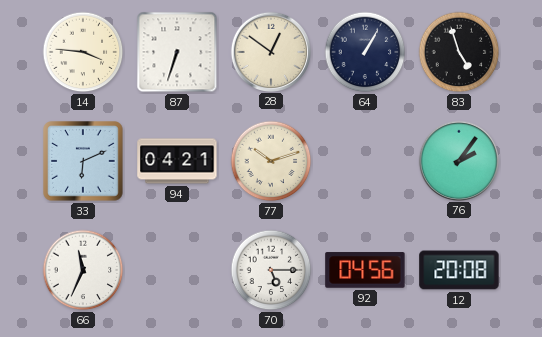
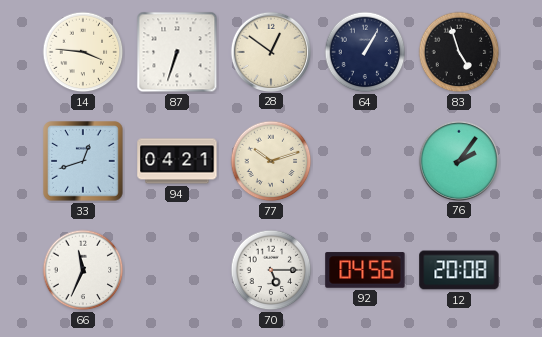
33: 6:11 -> 12:42 (83, 161)
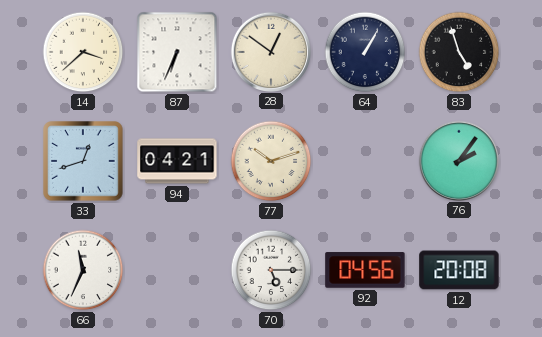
14: 3:46 -> 3:38 (83, 52)
87: 6:33 -> 6:34 (177, 52)
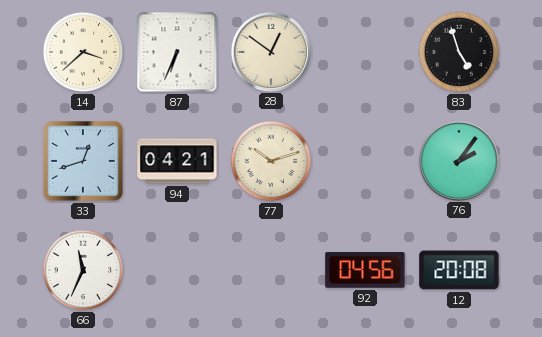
64: 1:05 -> none (365, 52)
70: 5:15 -> none (271, 270)
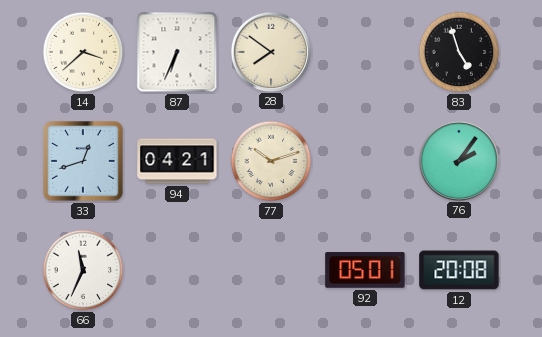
28: 12:51 -> 7:51 (270, 51)
92: 04:56 -> 05:01 (365, 270)
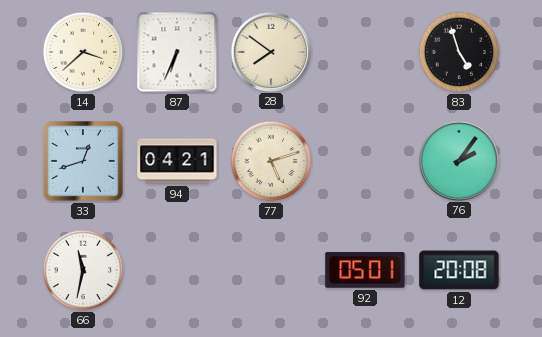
77: 10:12 -> 5:12 (271, 161)
66: 11:34 -> 11:32 (83, 270)
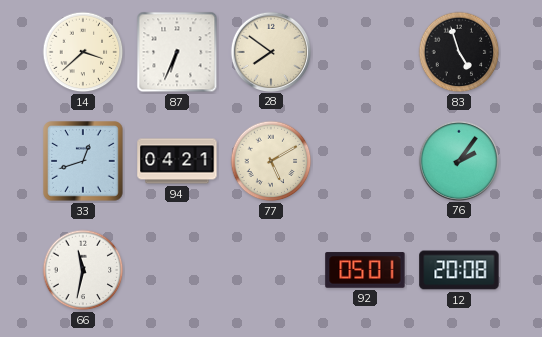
77: 5:12 -> 5:10 (271, 161)
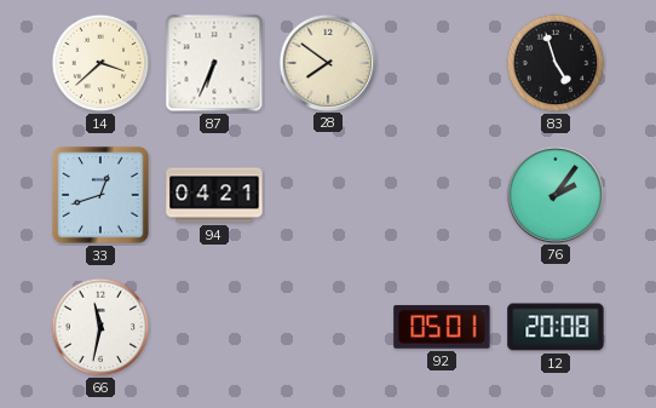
77: 5:10 -> none (271, 161)
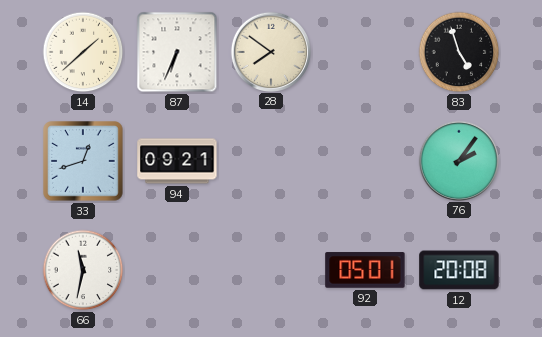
14: 3:38 -> 1:38 (83, 52)
94: 04:21 -> 09:21 (177, 161)
